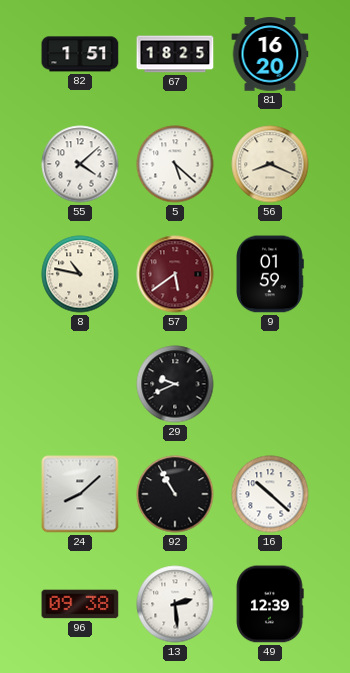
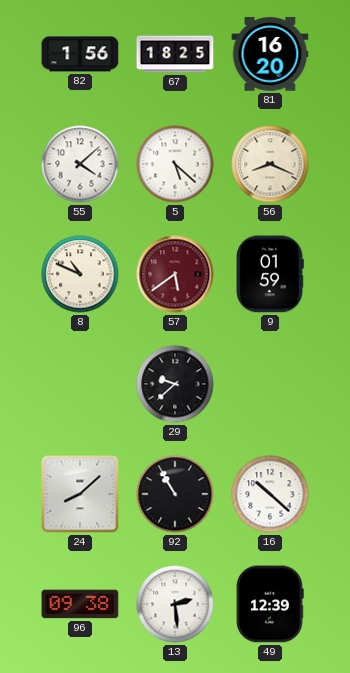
82: 1:51 -> 1:56 (80, 54)
8: 10:47 -> 10:49 (80, 274)
29: 9:41 -> 9:38 (175, 384)
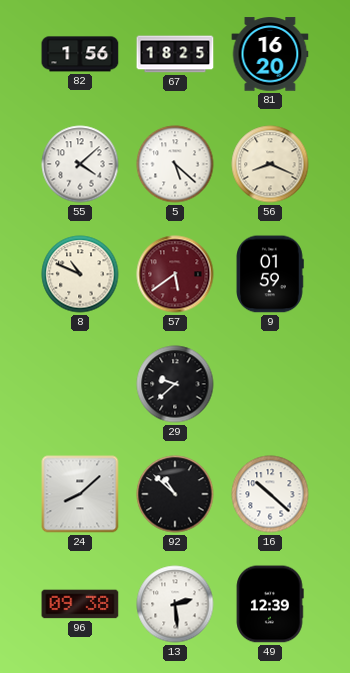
92: 10:55 -> 10:52 (175, 494)
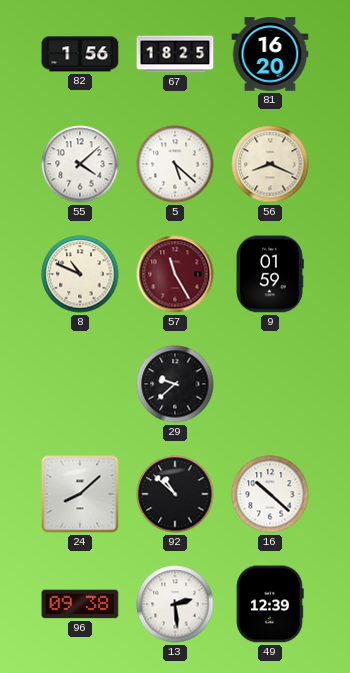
57: 5:39 -> 11:25 (175, 274)
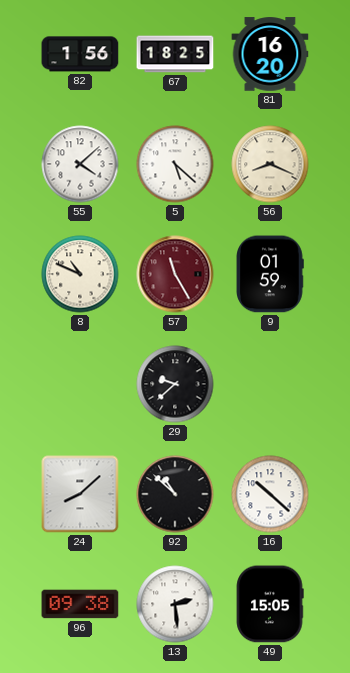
49: 12:39 -> 15:05 (270, 604)
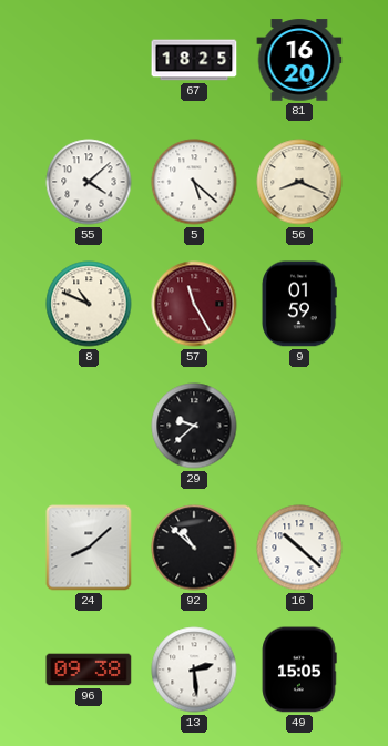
82: 1:56 -> none (80, 54)
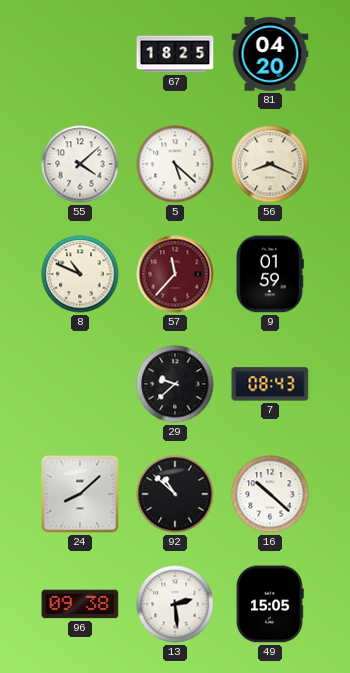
81: 16:20 -> 04:20 (270, 54)
57: 11:25 -> 11:37 (175, 274)
7: none -> 08:43 (270, 384)
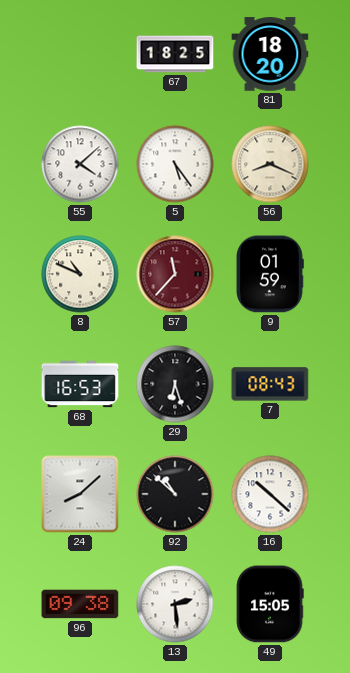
81: 04:20 -> 18:20 (270, 54)
5: 5:22 -> 5:24 (175, 164)
68: none -> 16:53 (80, 384)
29: 9:38 -> 6:27 (175, 384)
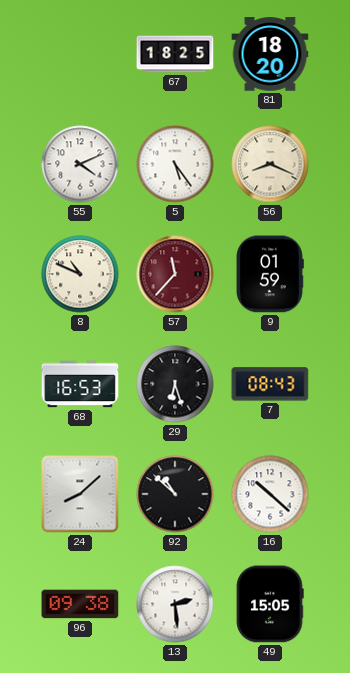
55: 4:08 -> 4:11 (80, 164)
